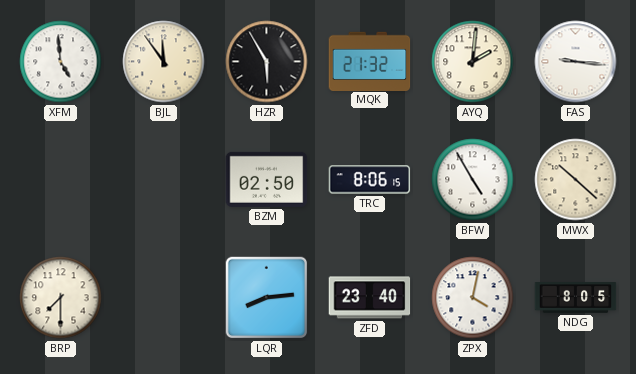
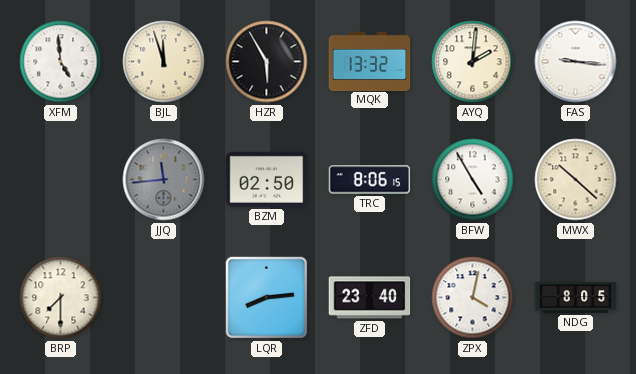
BJL: 11:54 -> 11:57 (164, 62)
MQK: 21:32 -> 13:32 (370, 61)
JJQ: none -> 11:44 (164, 180)
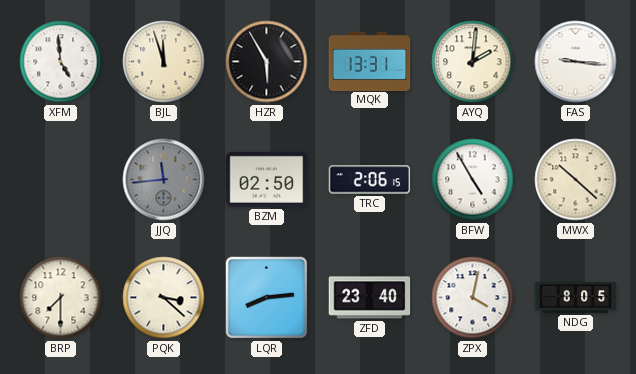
MQK: 13:32 -> 13:31 (370, 61)
TRC: 8:06 -> 2:06 (370, 180)
PQK: none -> 3:22 (164, 298)
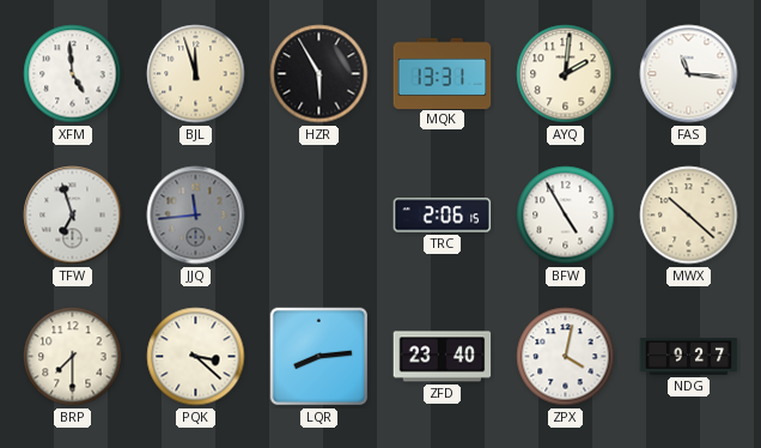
FAS: 9:16 -> 11:16 (689, 74)
TFW: none -> 6:57 (73, 216)
BZM: 02:50 -> none (267, 179)
NDG: 8:05 -> 9:27 (689, 357)
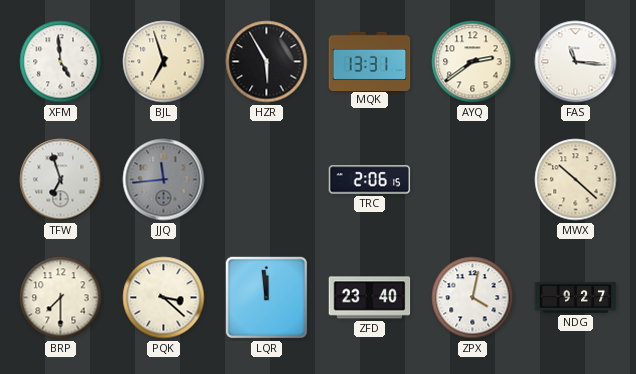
BJL: 11:57 -> 6:57 (164, 62)
AYQ: 2:01 -> 2:39 (473, 62)
BFW: 4:55 -> none (566, 216)
LQR: 8:14 -> 11:59 (267, 298)
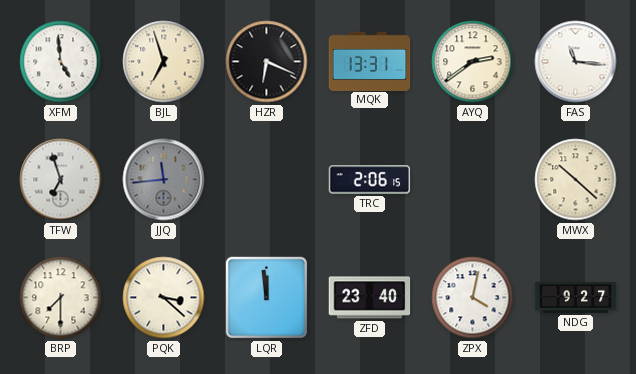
HZR: 5:55 -> 6:19 (267, 62)
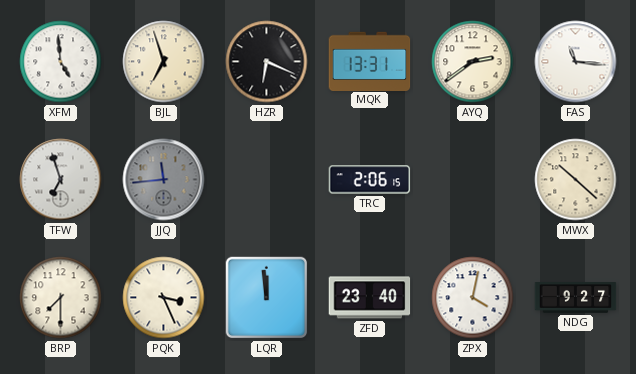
PQK: 3:22 -> 3:26 (164, 298)
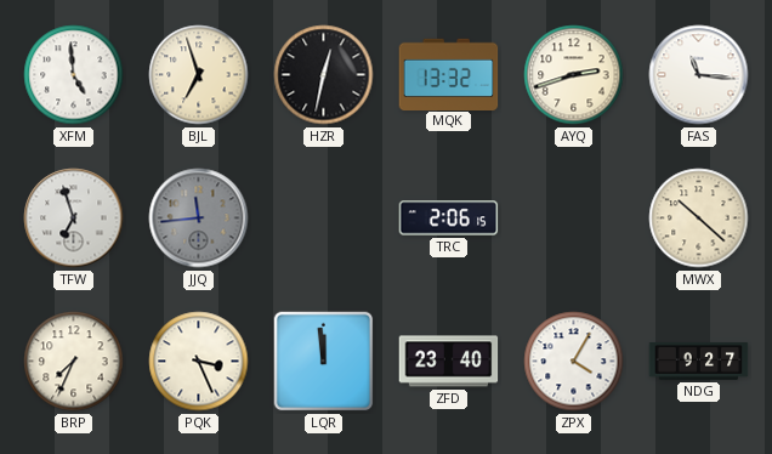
HZR: 6:19 -> 12:32 (324, 75)
MQK: 13:31 -> 13:32 (449, 74)
AYQ: 2:39 -> 2:42 (574, 75)
BRP: 7:30 -> 7:34 (74, 362)
ZPX: 4:02 -> 4:05 (574, 362)
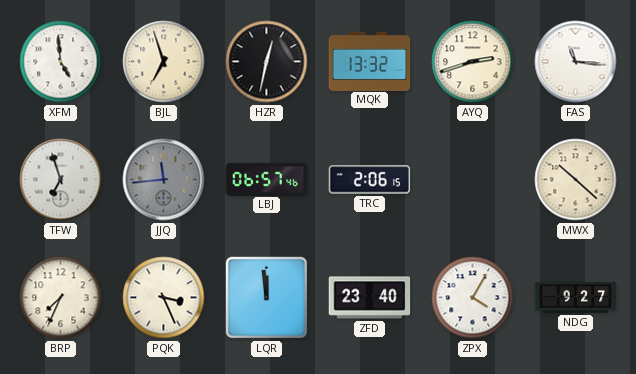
LBJ: none -> 06:57 (267, 179)
